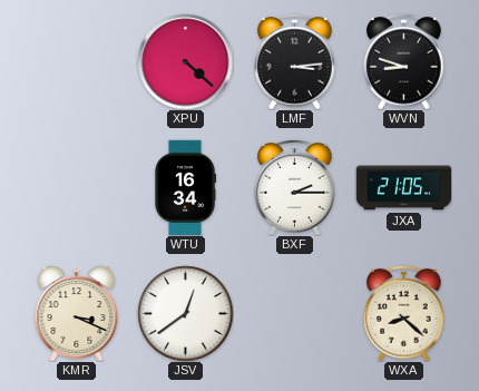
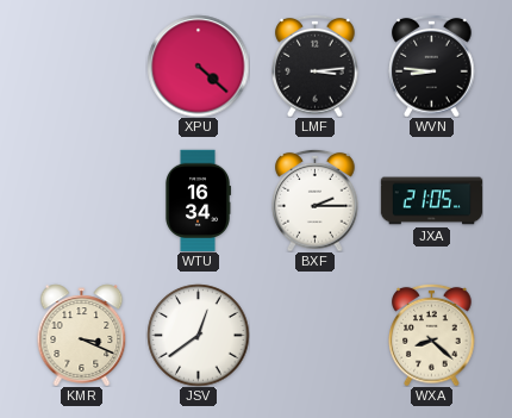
WVN: 8:48 -> 8:46 (432, 65)
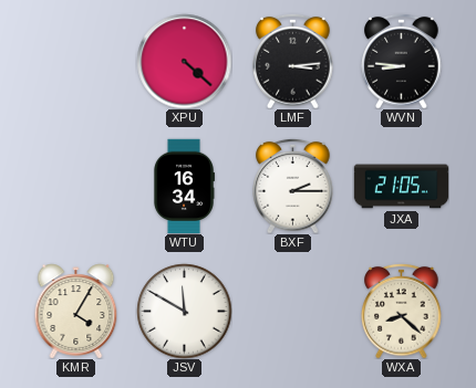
KMR: 3:19 -> 4:05 (76, 311)
JSV: 12:39 -> 11:50 (184, 311)
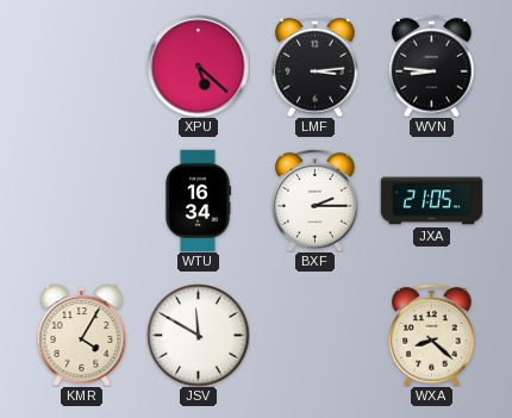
XPU: 4:22 -> 5:22 (198, 65)
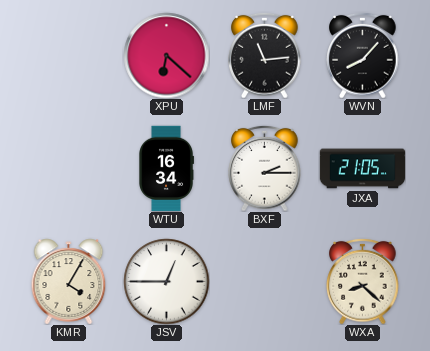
XPU: 5:22 -> 6:22 (166, 55)
LMF: 3:14 -> 11:14 (265, 55)
WVN: 8:46 -> 8:07 (363, 55)
JSV: 11:50 -> 12:45 (166, 281)
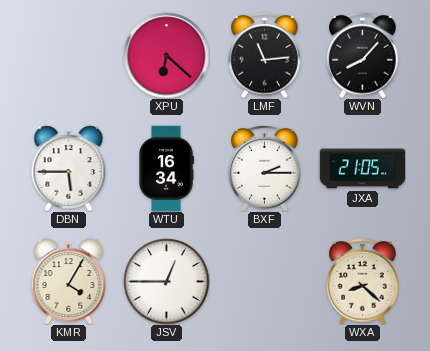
DBN: none -> 5:45 (69, 168)
